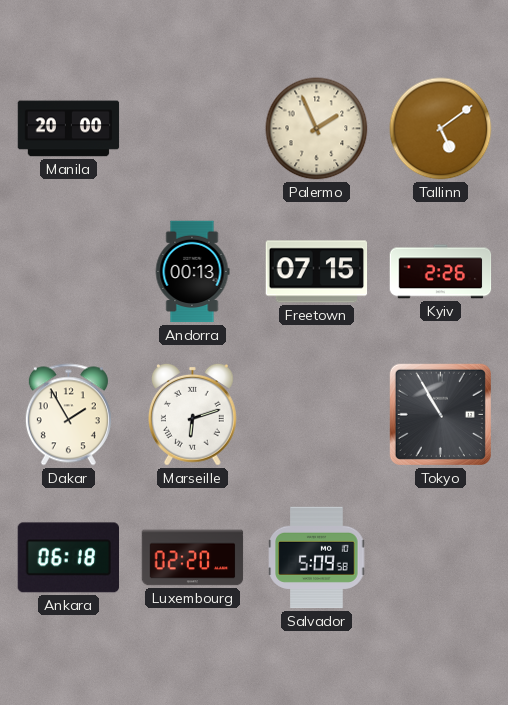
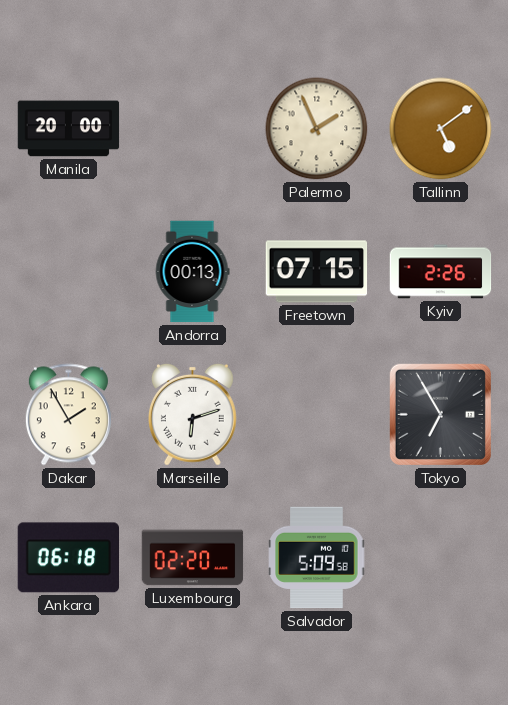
Tokyo: 10:55 -> 6:55 (440, 414)
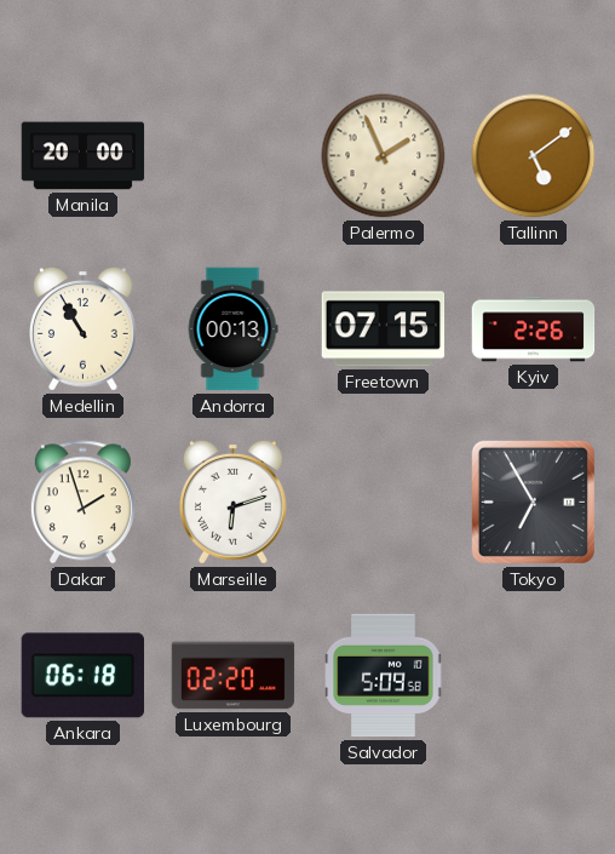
Medellin: none -> 10:55 (84, 328)
Dakar: 1:55 -> 1:57 (82, 503)
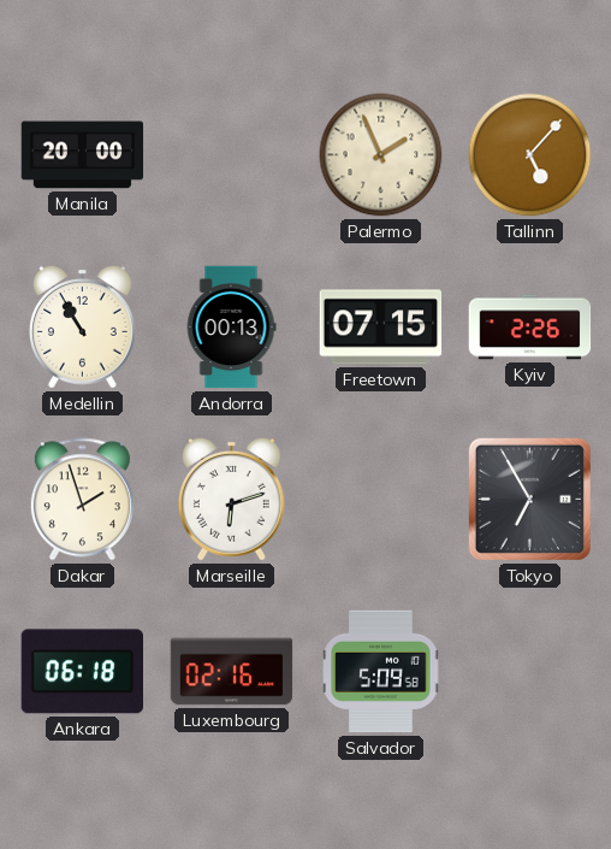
Tallinn: 5:09 -> 5:07 (530, 155)
Luxembourg: 02:20 -> 02:16 (232, 672)
